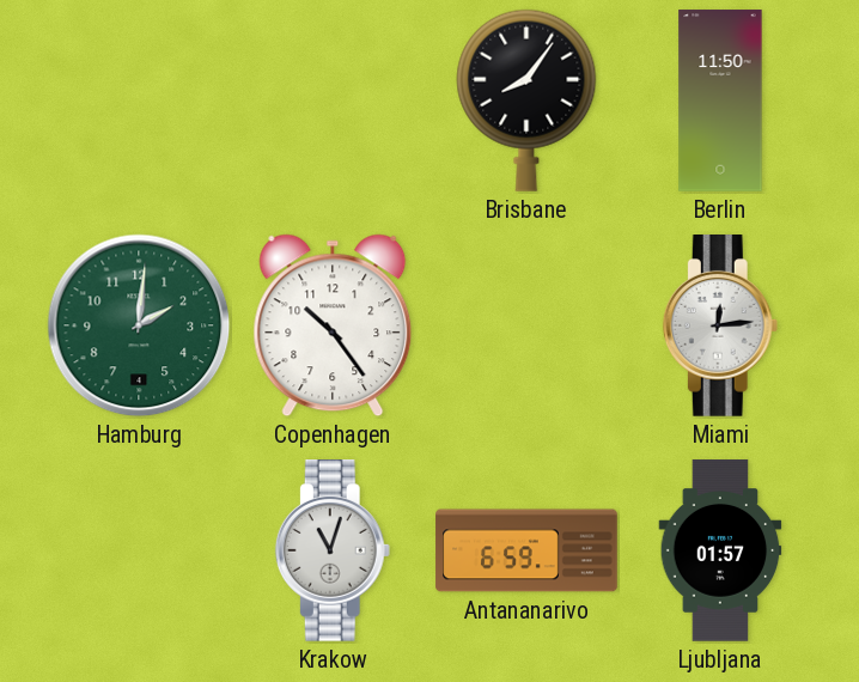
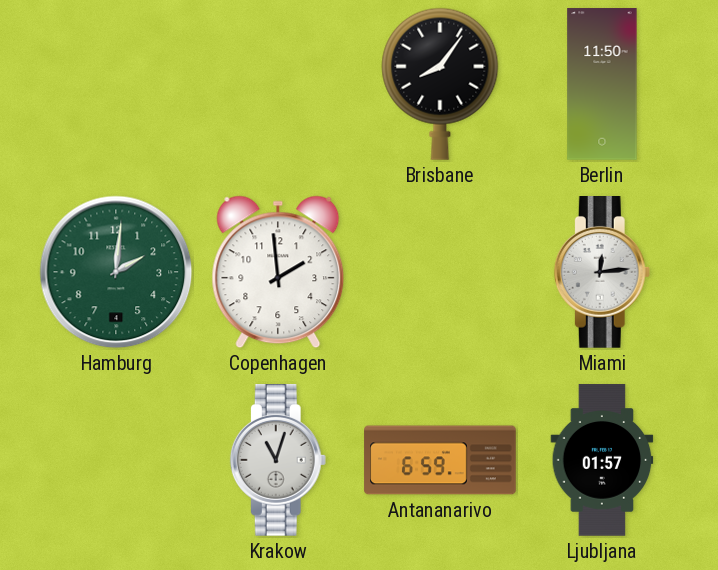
Copenhagen: 10:24 -> 1:59 (278, 272)
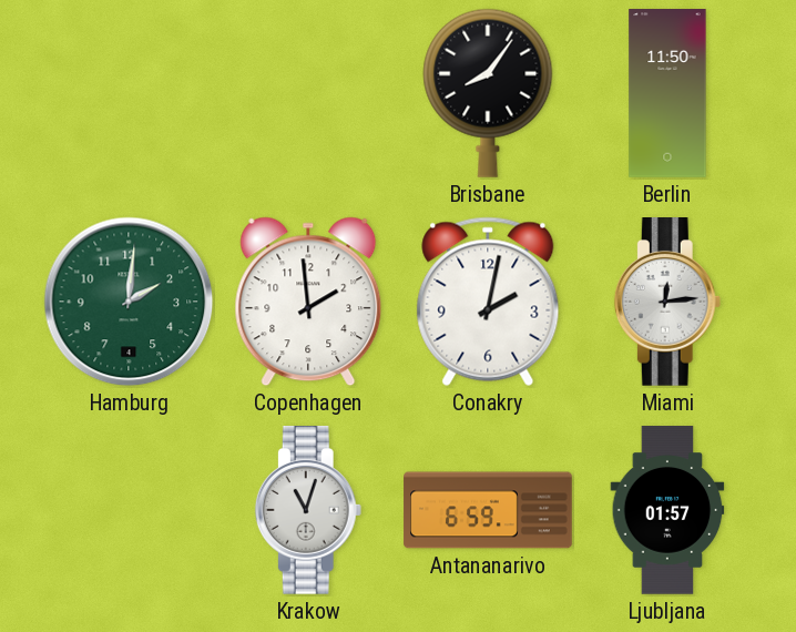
Conakry: none -> 2:02 (488, 302)
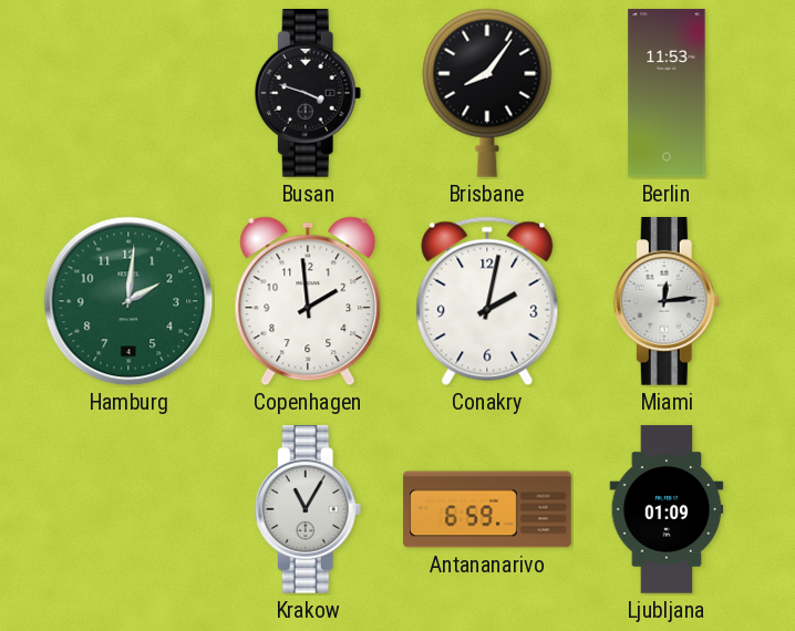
Busan: none -> 3:48 (308, 94)
Berlin: 11:50 -> 11:53 (667, 93)
Krakow: 11:03 -> 11:05 (308, 510)
Ljubljana: 01:57 -> 01:09 (667, 509)
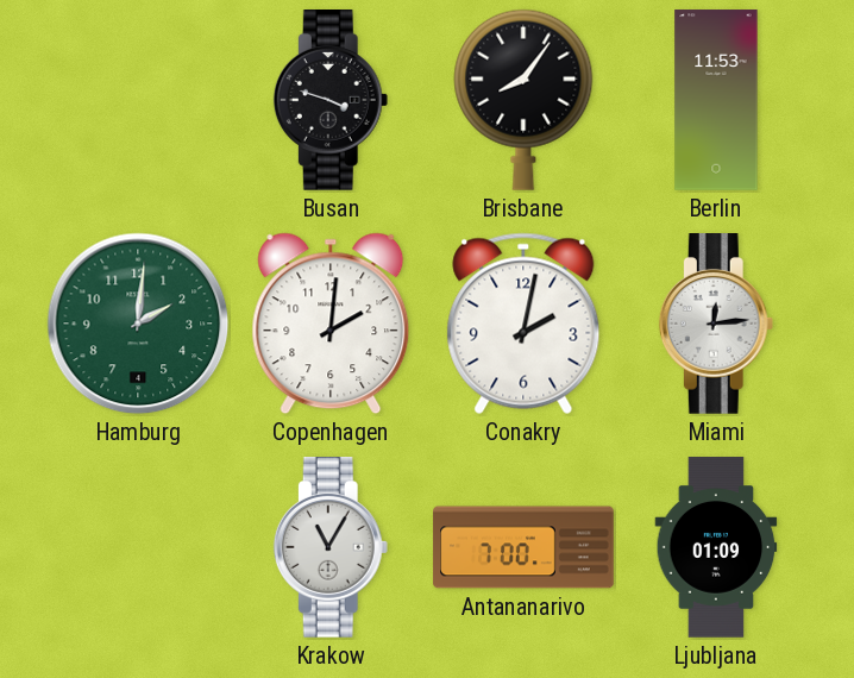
Copenhagen: 1:59 -> 2:01 (331, 324)
Antananarivo: 6:59 -> 7:00 (523, 547)
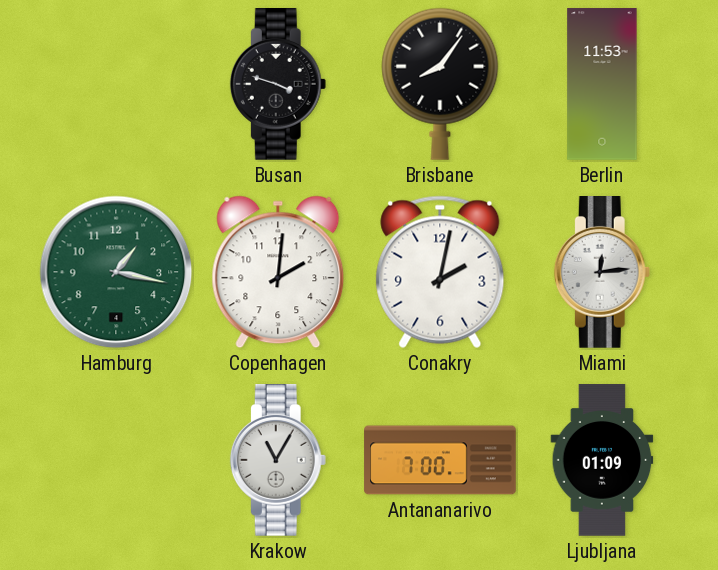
Hamburg: 2:01 -> 1:17 (116, 272)
